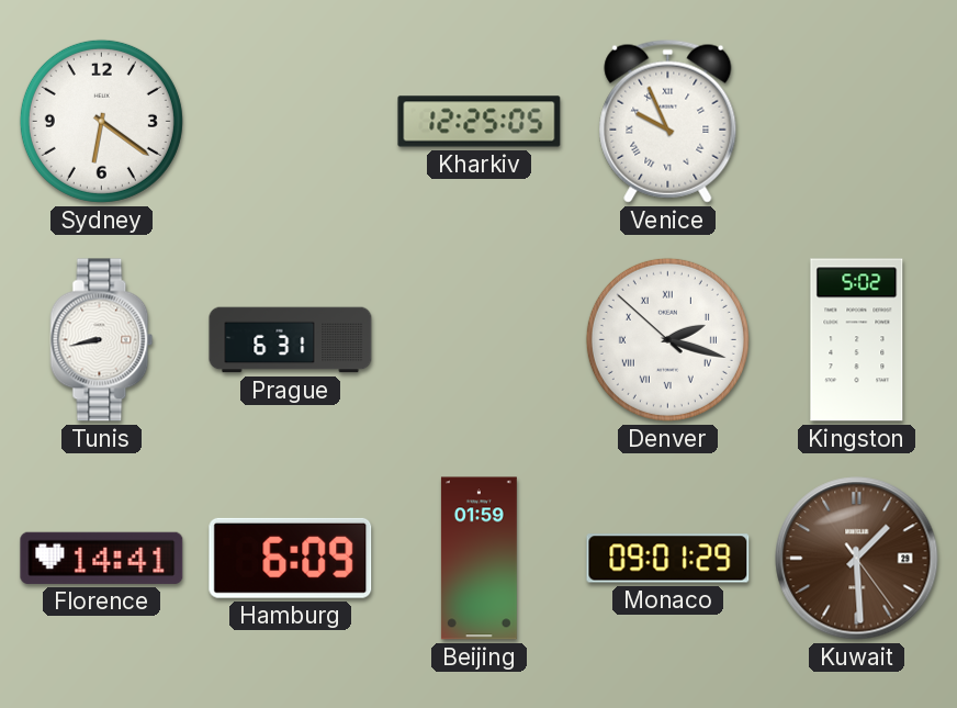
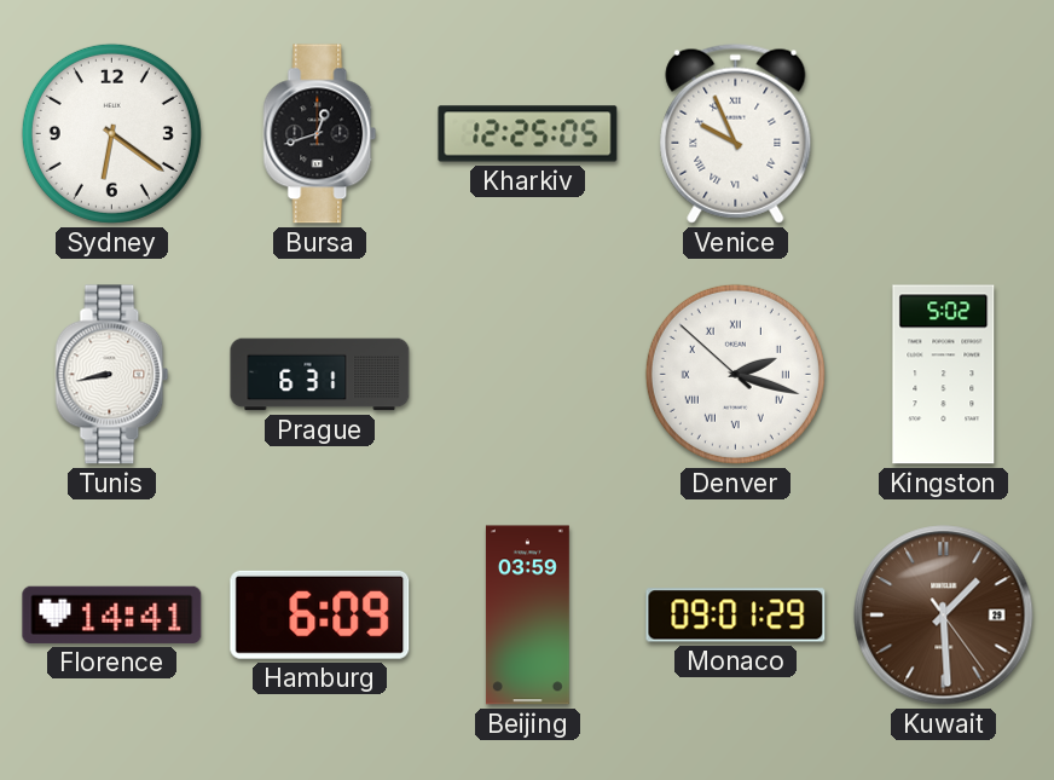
Bursa: none -> 12:42 (320, 134)
Beijing: 01:59 -> 03:59 (527, 616)
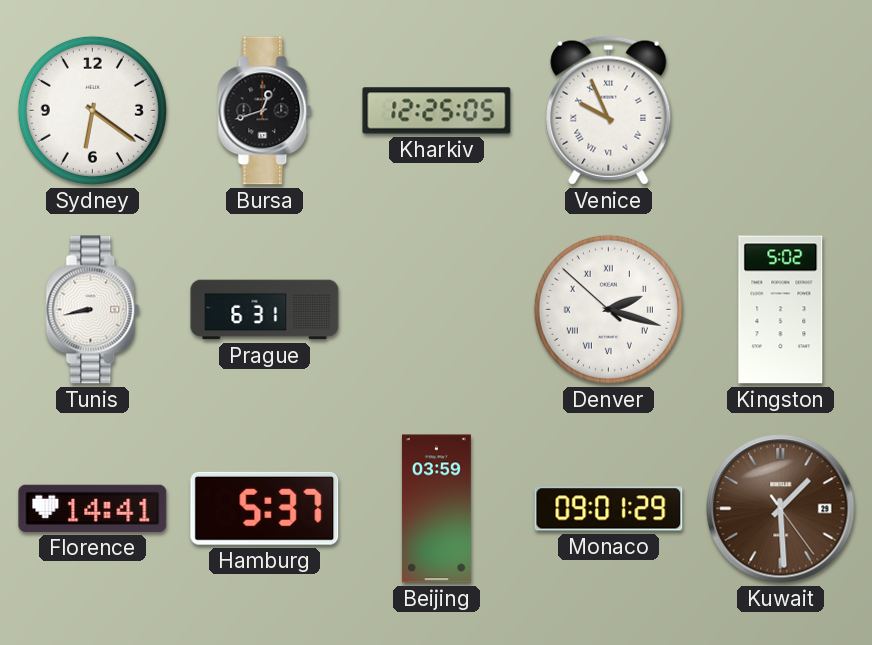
Hamburg: 6:09 -> 5:37 (265, 508)
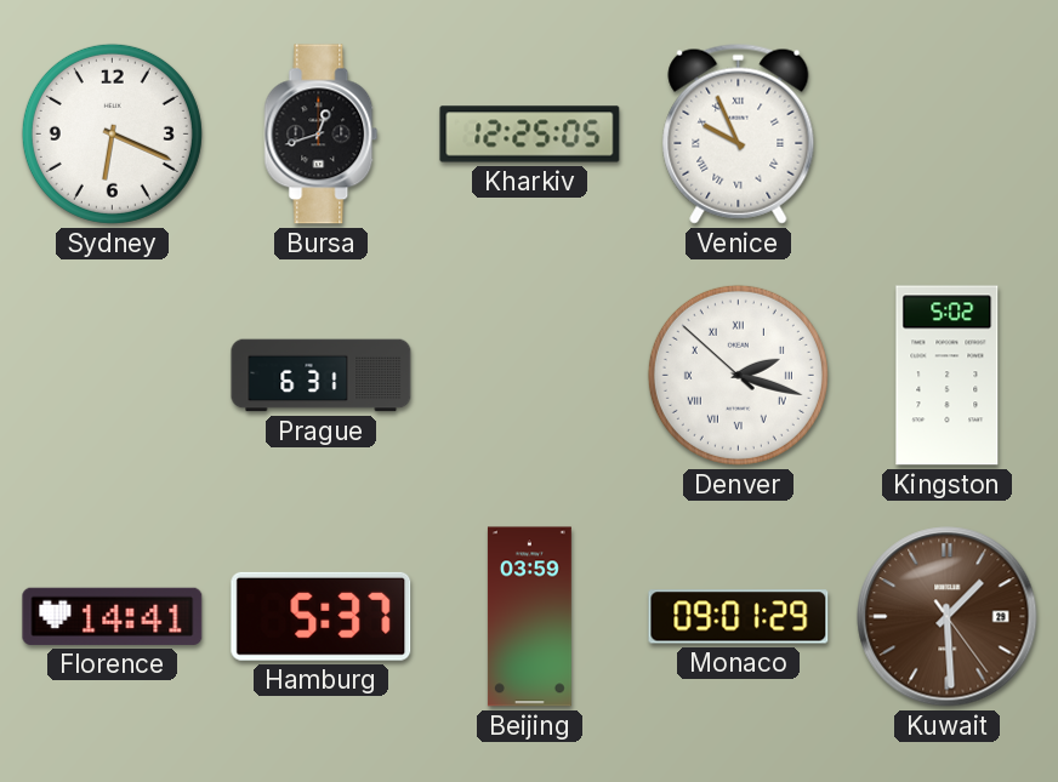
Sydney: 6:21 -> 6:19 (112, 133)
Tunis: 8:43 -> none (93, 310)
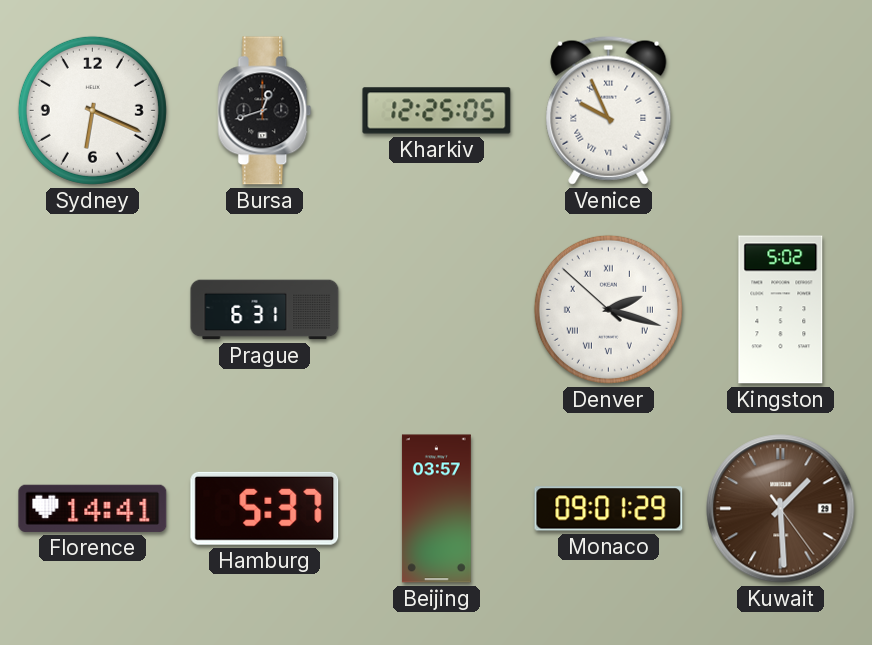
Beijing: 03:59 -> 03:57 (436, 509)
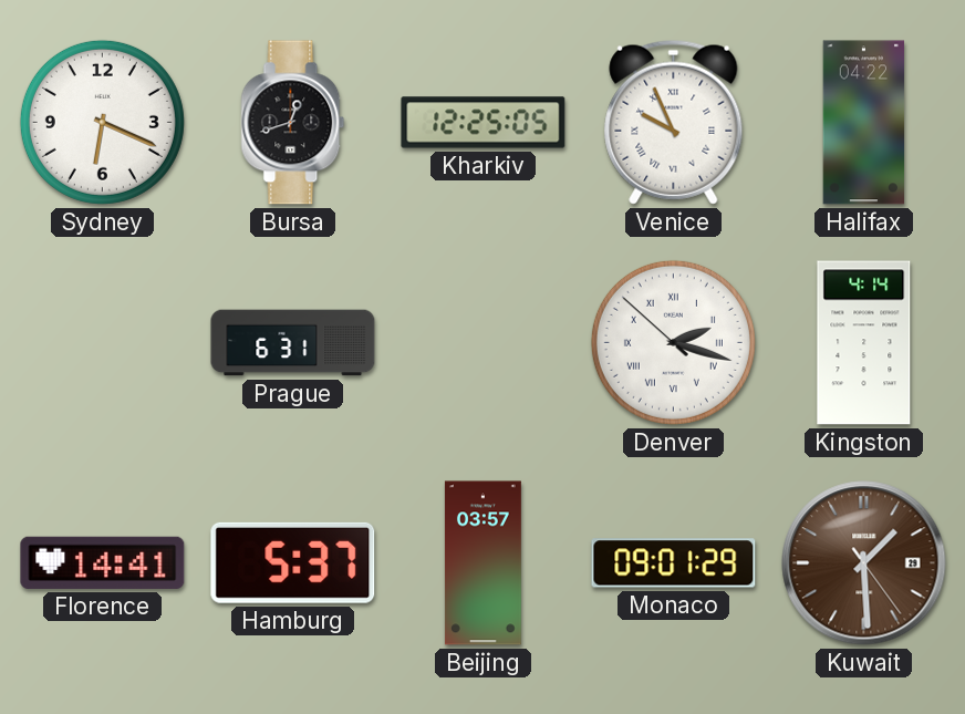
Halifax: none -> 04:22 (864, 123)
Kingston: 5:02 -> 4:14 (864, 343)
